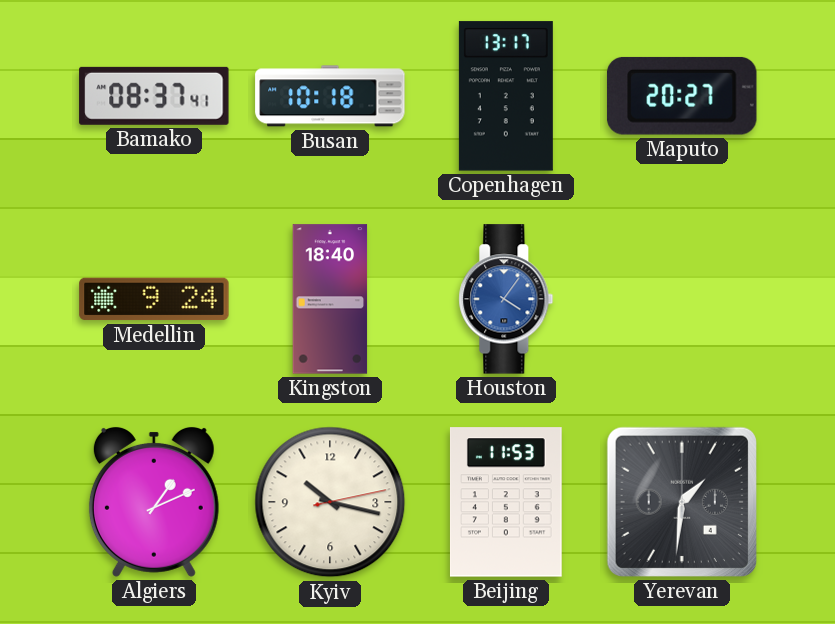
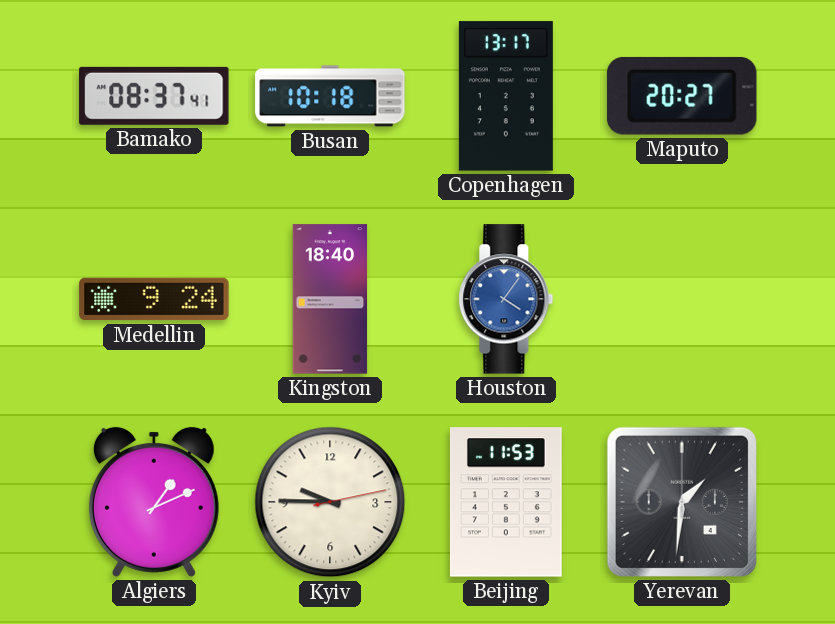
Kyiv: 10:17 -> 9:45 (330, 502)
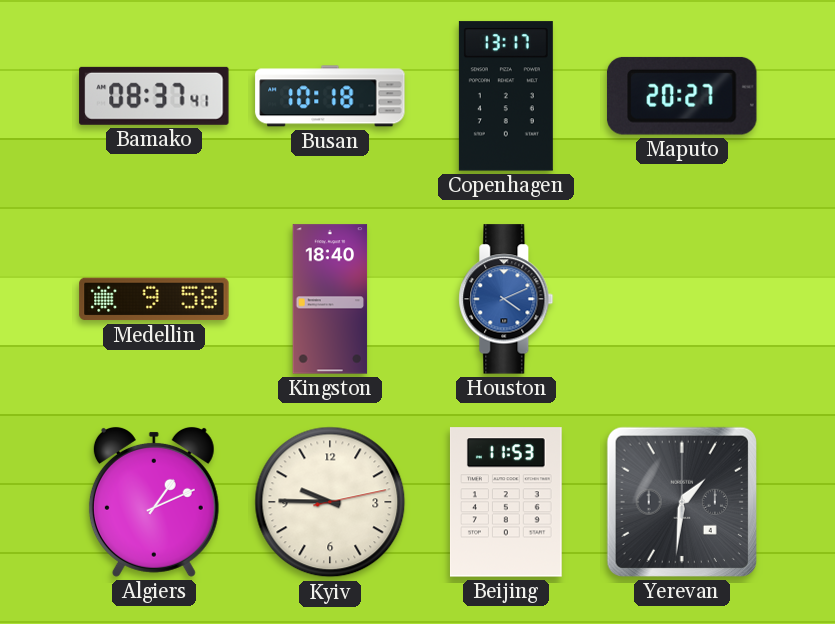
Medellin: 9:24 -> 9:58 (154, 299)
Houston: 4:06 -> 4:11 (506, 299)
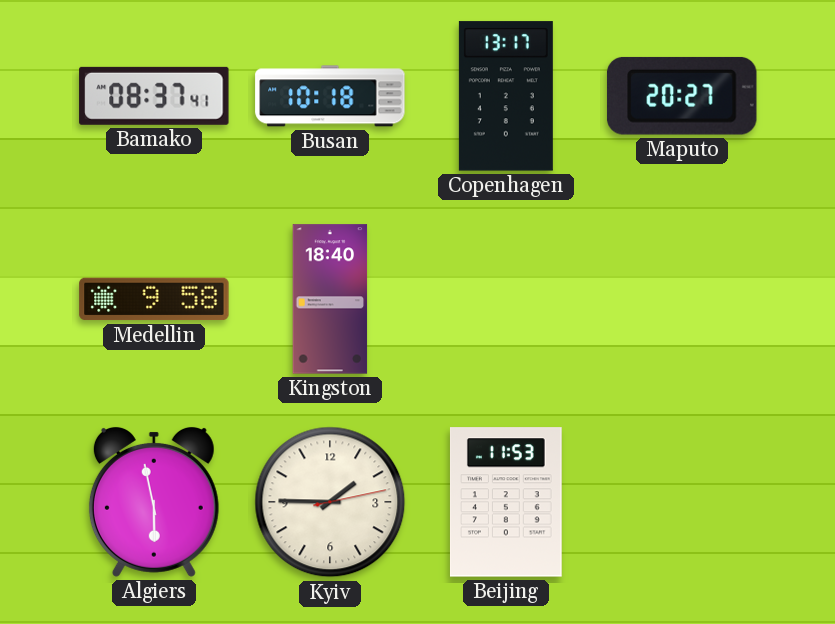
Houston: 4:11 -> none (506, 299)
Algiers: 1:11 -> 5:58 (154, 502)
Kyiv: 9:45 -> 1:45 (330, 502)
Yerevan: 1:31 -> none (682, 502)
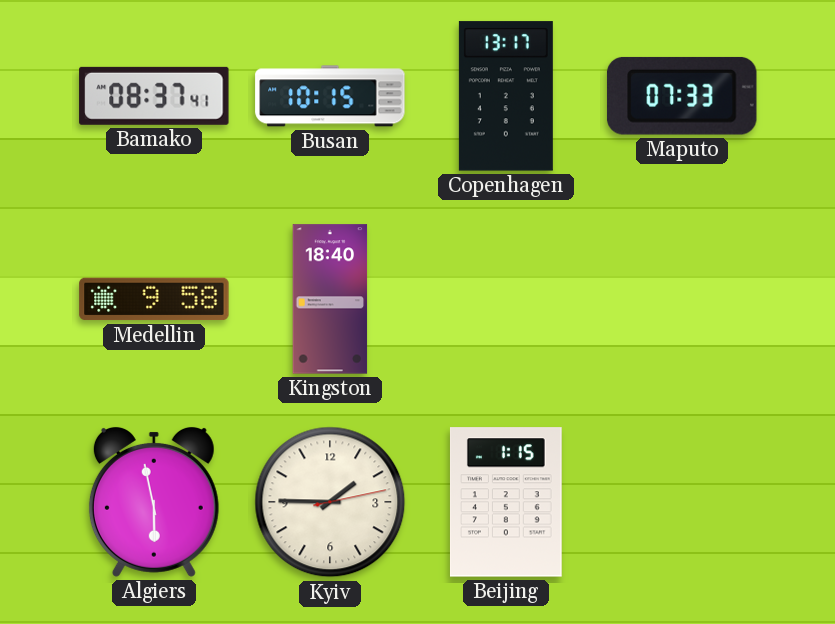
Busan: 10:18 -> 10:15 (330, 96)
Maputo: 20:27 -> 07:33 (682, 96)
Beijing: 11:53 -> 1:15 (506, 502)
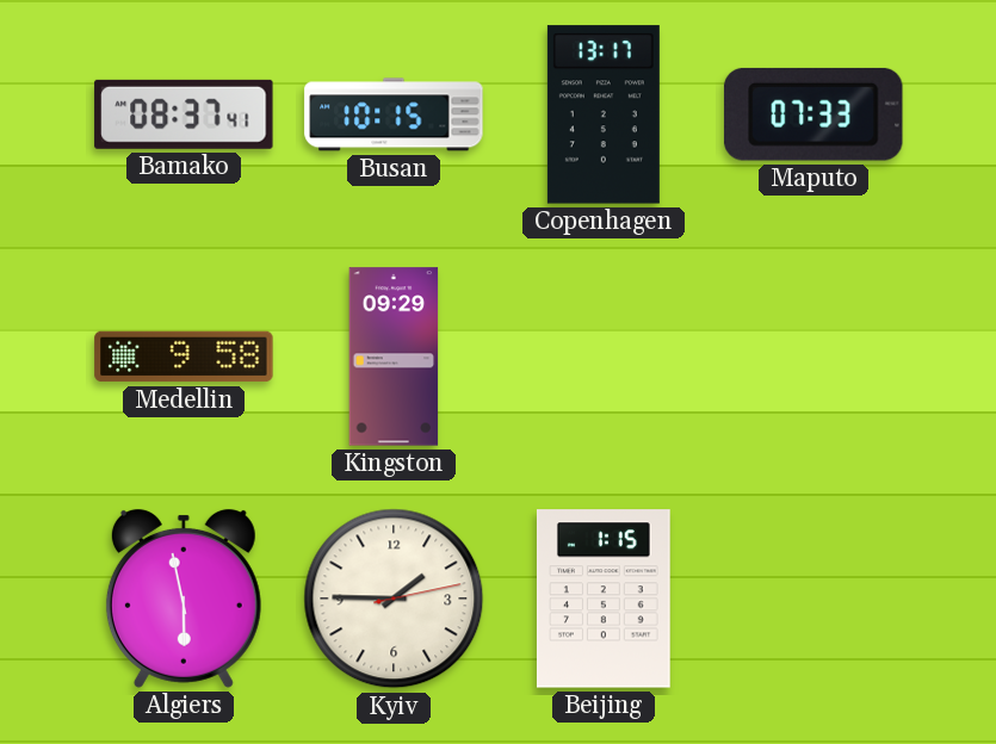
Kingston: 18:40 -> 09:29 (394, 356)
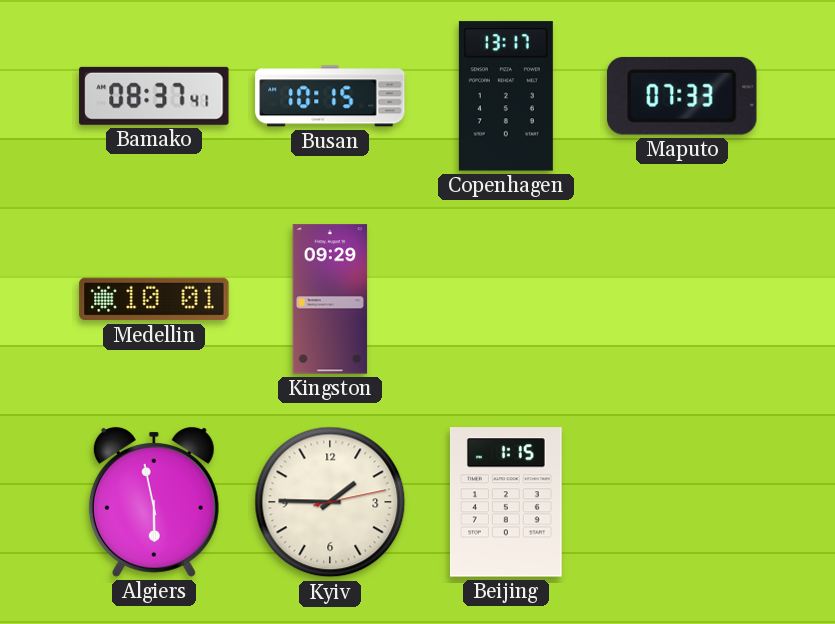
Medellin: 9:58 -> 10:01 (154, 299)
